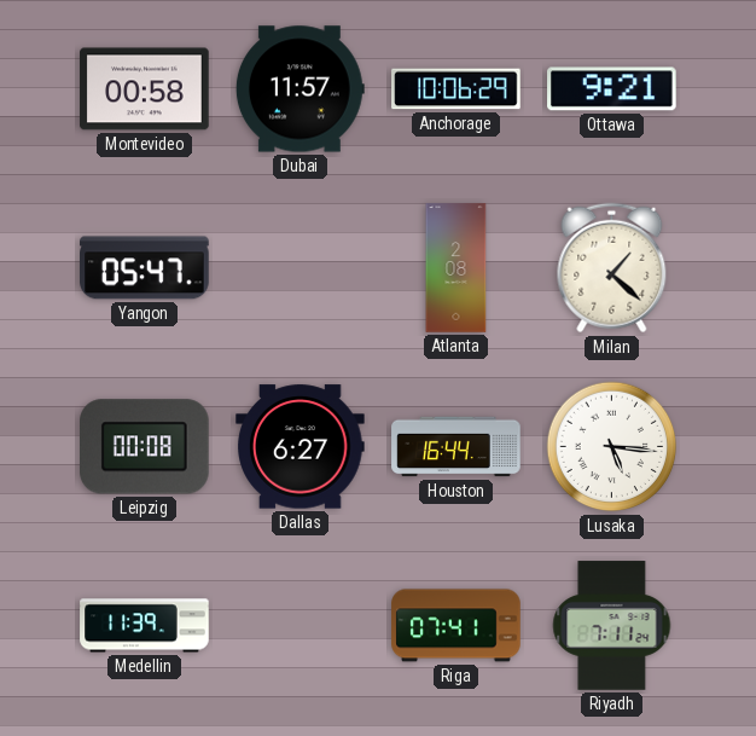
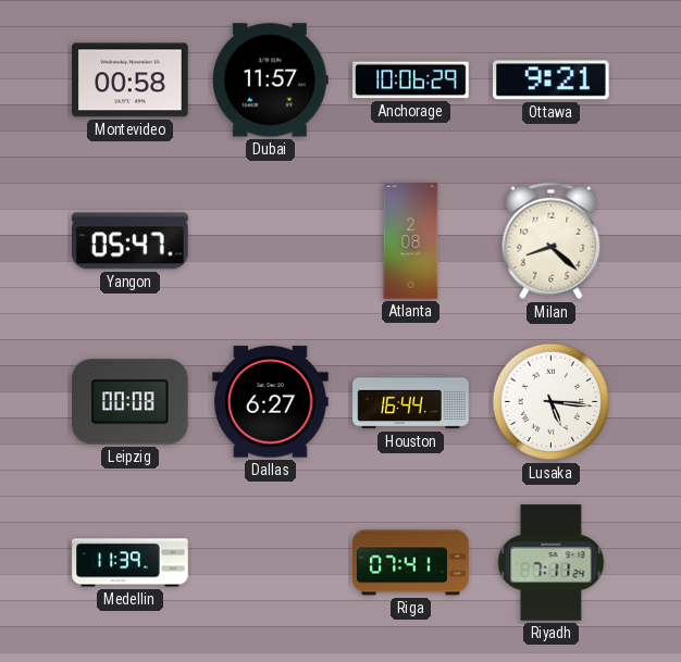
Milan: 1:22 -> 8:22 (552, 241)
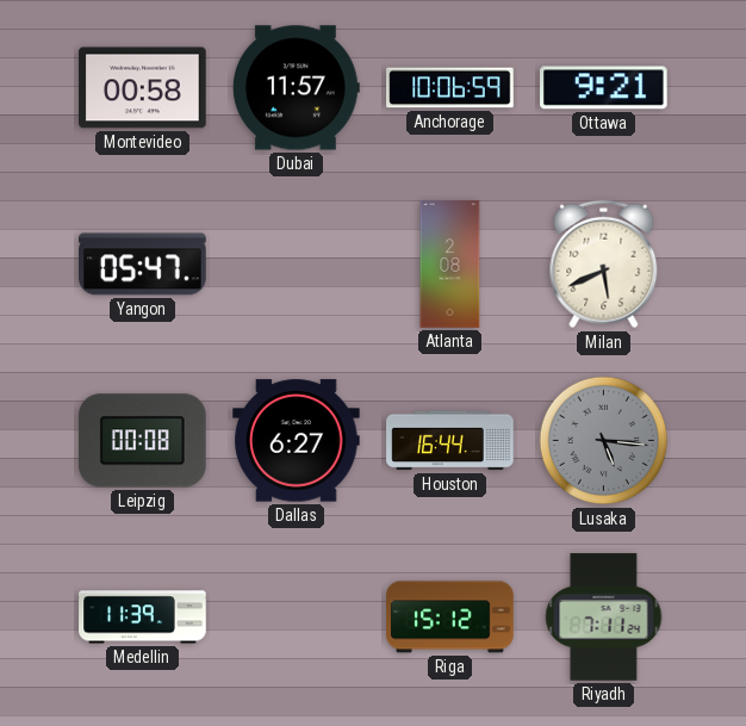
Anchorage: 10:06:29 -> 10:06:59 (450, 88)
Milan: 8:22 -> 5:41 (604, 265)
Lusaka dial: white -> grey (604, 441)
Riga: 07:41 -> 15:12 (450, 618)
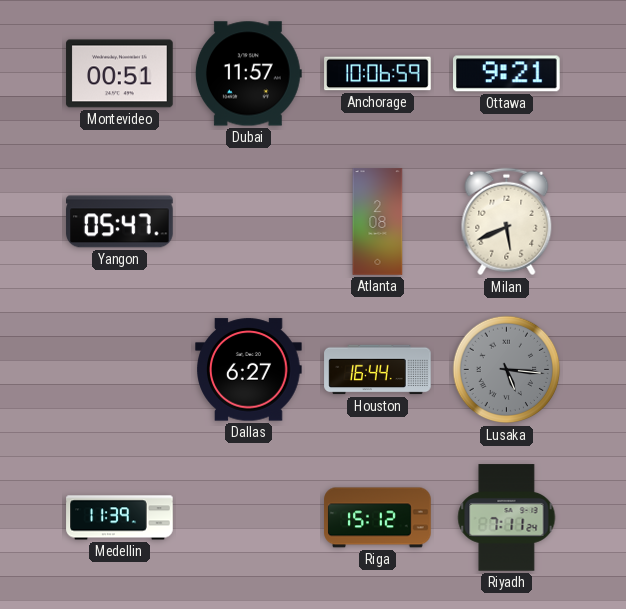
Montevideo: 00:58 -> 00:51 (120, 74)
Leipzig: 00:08 -> none (143, 441)
